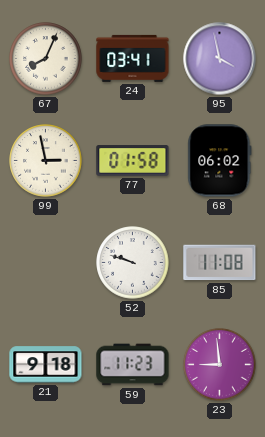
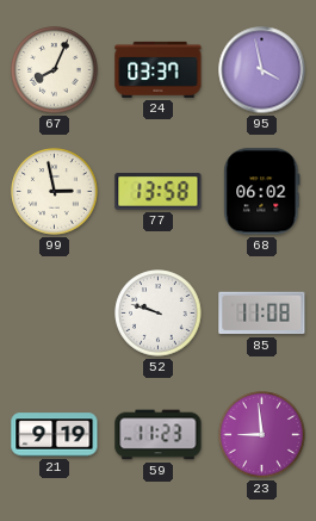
24: 03:41 -> 03:37 (159, 69)
77: 01:58 -> 13:58 (159, 192)
21: 9:18 -> 9:19 (55, 435)
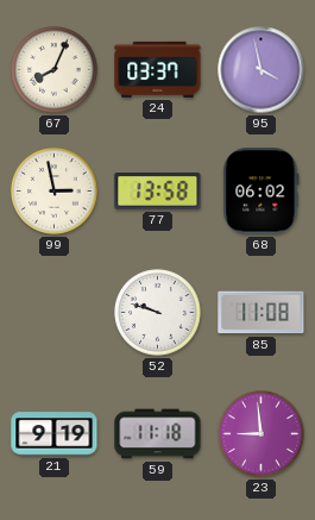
59: 11:23 -> 11:18 (158, 434)
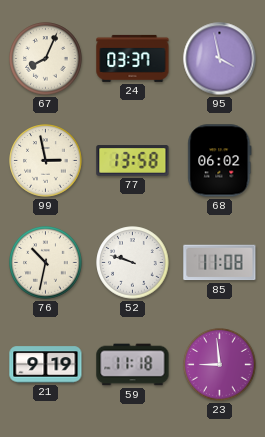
76: none -> 10:32 (46, 263)
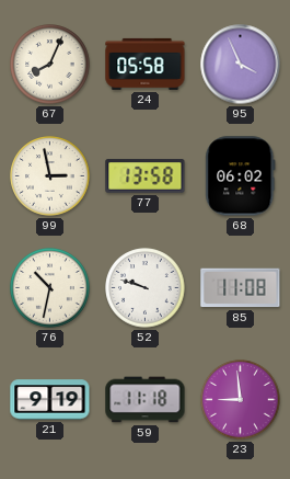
24: 03:37 -> 05:58 (146, 64)
95: 3:58 -> 3:56 (241, 65)
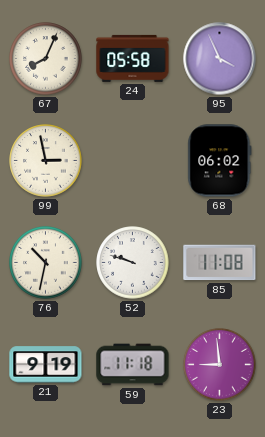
77: 13:58 -> none (146, 176)
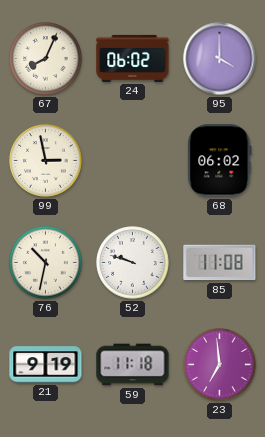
24: 05:58 -> 06:02 (133, 58)
95: 3:56 -> 4:00 (220, 59)
23: 8:59 -> 6:59 (220, 365)
